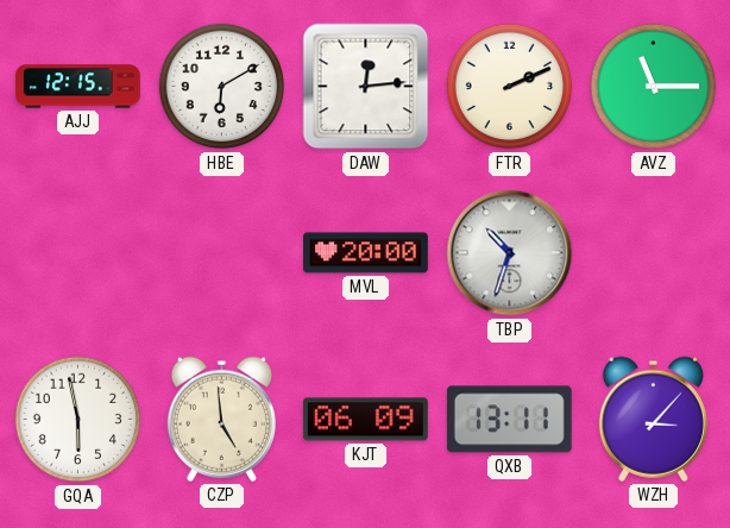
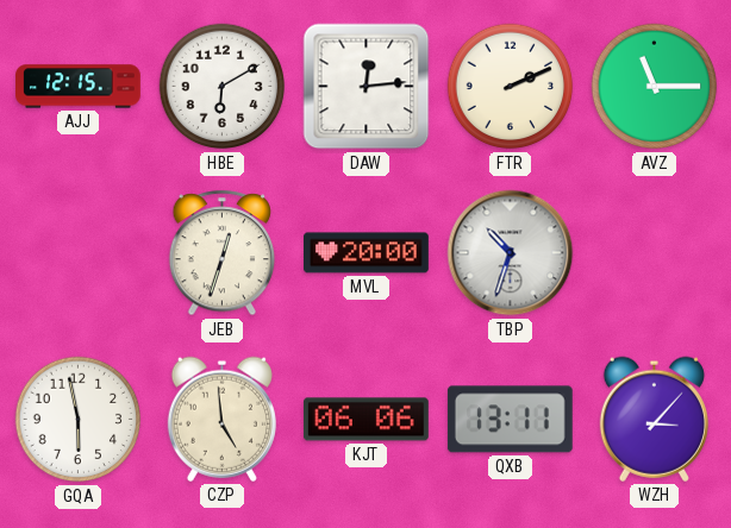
JEB: none -> 12:33 (223, 253)
KJT: 06:09 -> 06:06 (365, 420)
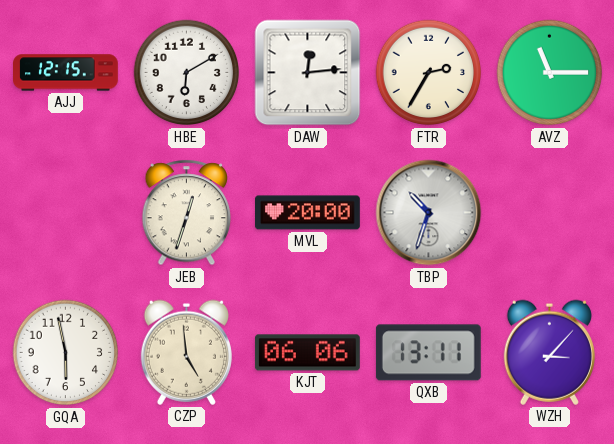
FTR: 2:11 -> 2:35 (429, 73)
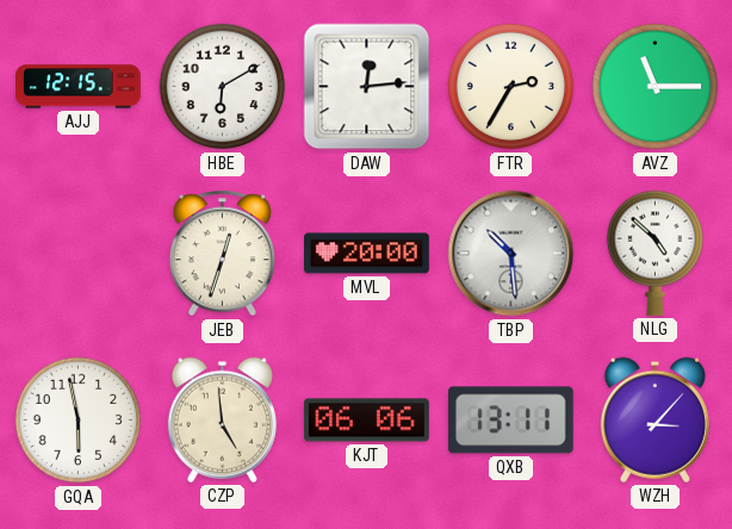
TBP: 10:33 -> 10:29 (511, 254)
NLG: none -> 4:52 (655, 253)
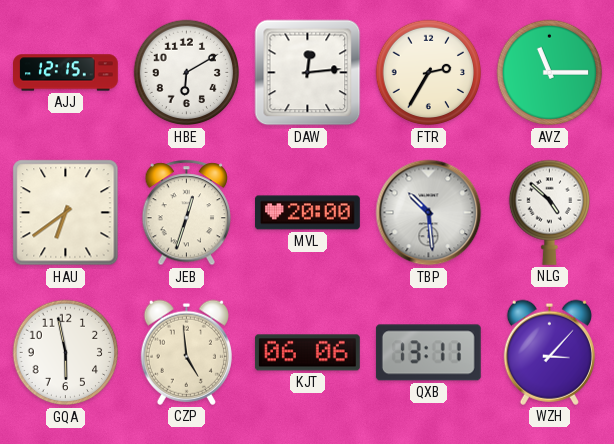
HAU: none -> 6:39 (66, 213)
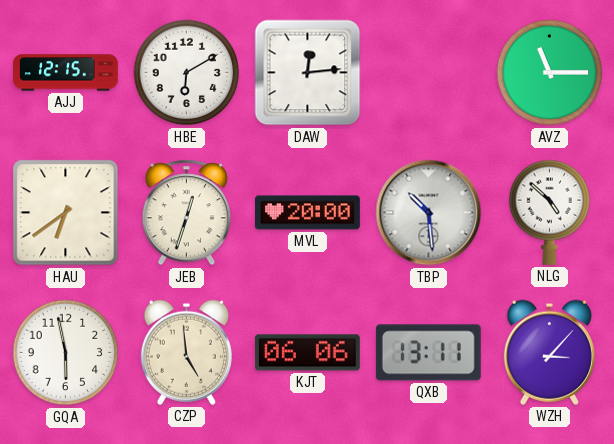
FTR: 2:35 -> none (429, 73)
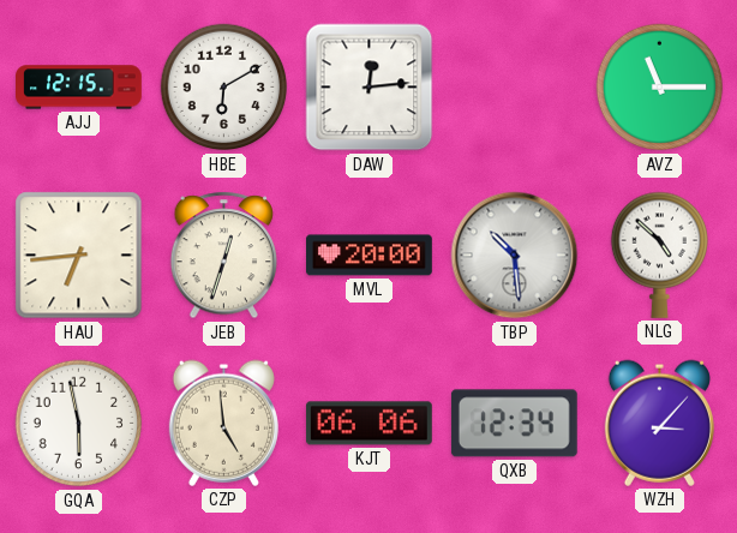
HAU: 6:39 -> 6:44 (79, 256)
QXB: 13:11 -> 12:34 (514, 424)
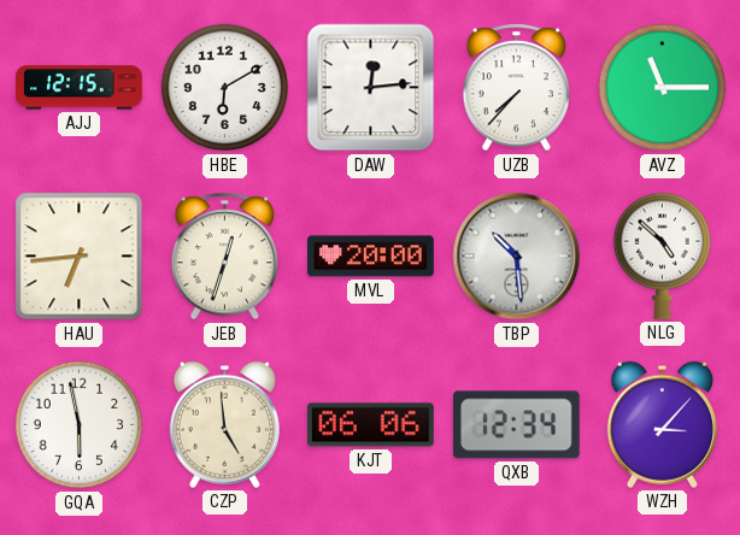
UZB: none -> 7:37 (517, 88)
